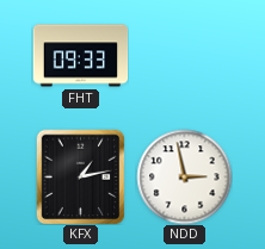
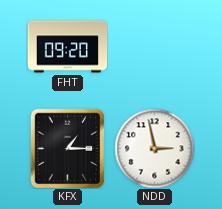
FHT: 09:33 -> 09:20 (67, 47)
KFX: 1:13 -> 1:15 (68, 148)
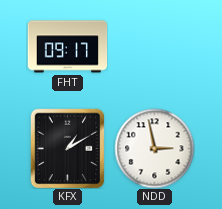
FHT: 09:20 -> 09:17 (67, 47)
KFX: 1:15 -> 1:10 (68, 148)
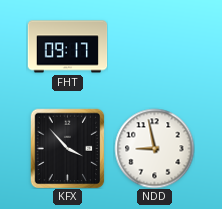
KFX: 1:10 -> 3:53 (68, 148)
NDD: 2:58 -> 8:58 (154, 148)
